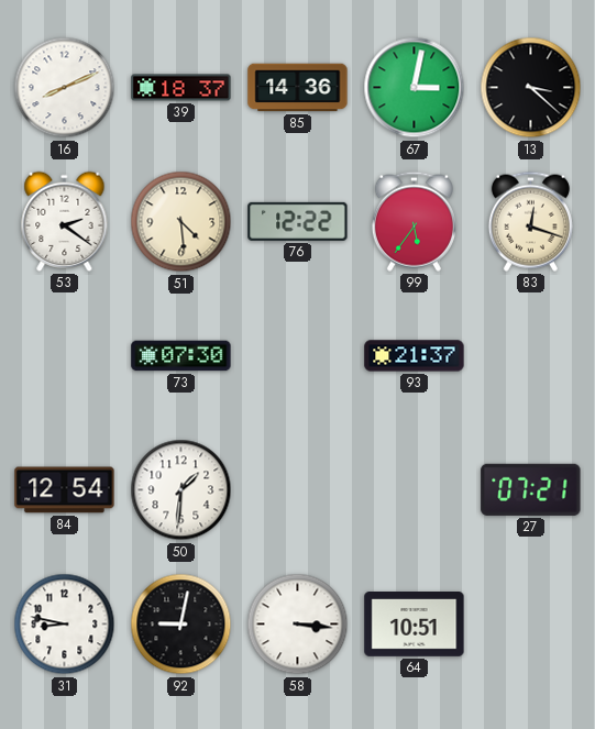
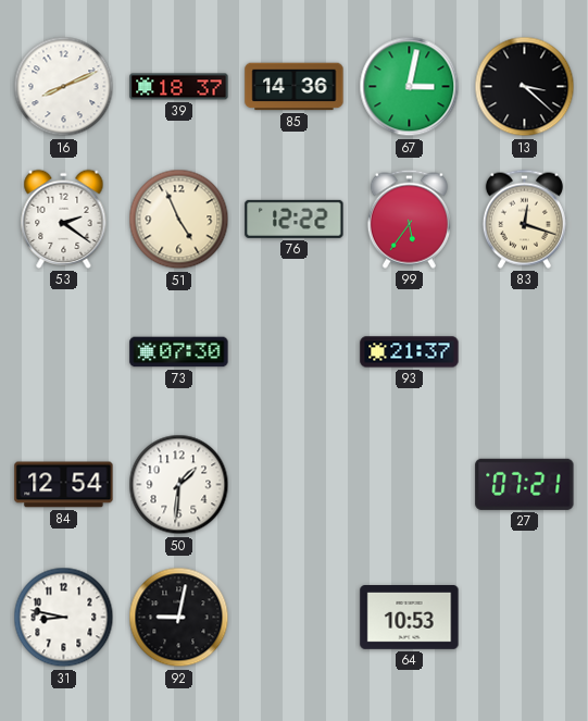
51: 4:29 -> 4:56 (179, 220)
58: 3:16 -> none (298, 625)
64: 10:51 -> 10:53 (410, 618)
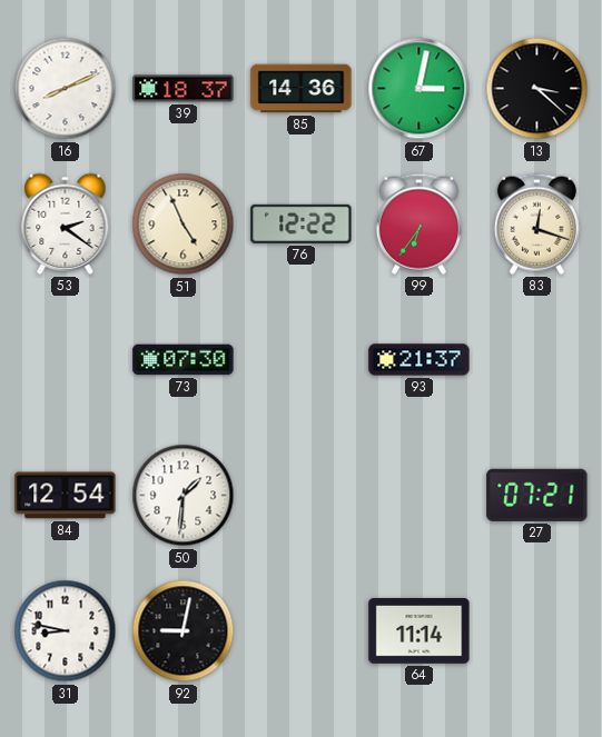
99: 5:36 -> 6:36 (418, 223)
64: 10:53 -> 11:14 (420, 631)
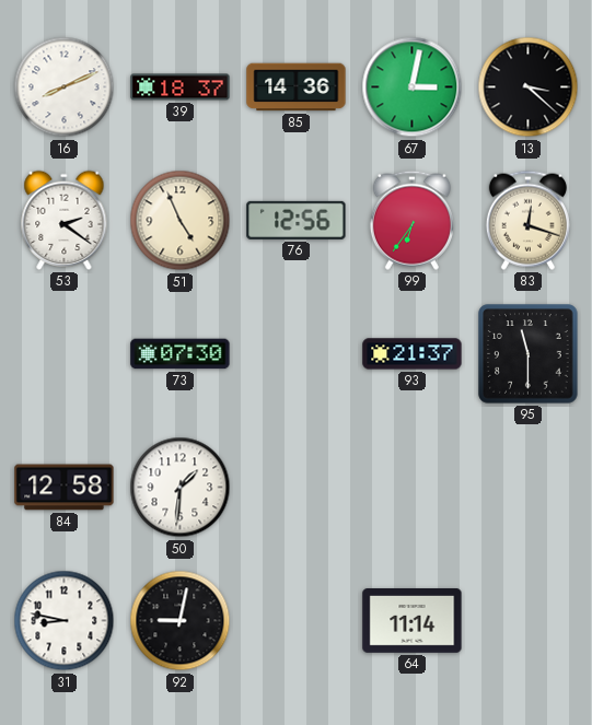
76: 12:22 -> 12:56 (297, 220)
95: none -> 11:30 (529, 354)
84: 12:54 -> 12:58 (65, 488)
27: 07:21 -> none (537, 495)
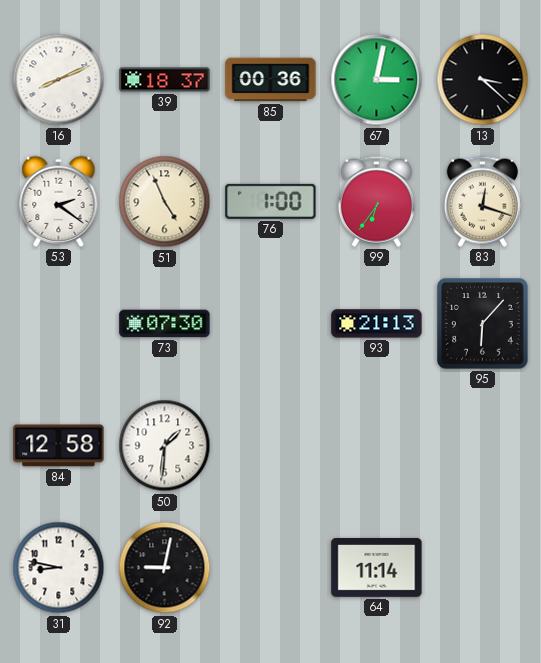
85: 14:36 -> 00:36 (271, 80)
76: 12:56 -> 1:00 (271, 201)
93: 21:37 -> 21:13 (377, 324)
95: 11:30 -> 6:07 (483, 324)
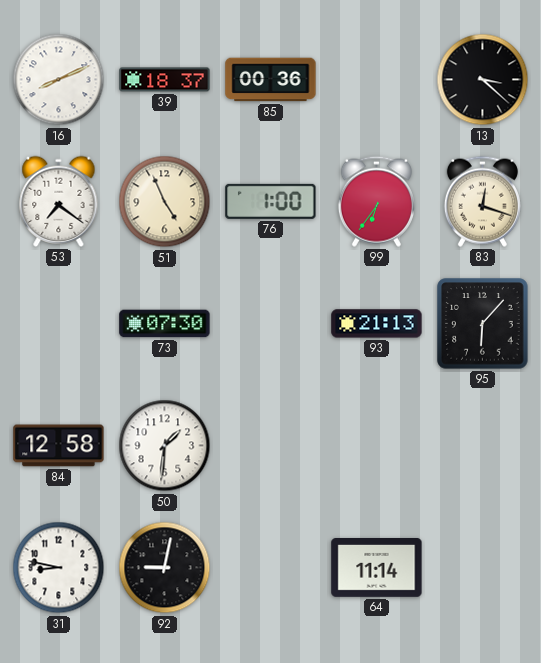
67: 3:02 -> none (377, 80)
53: 2:21 -> 7:21 (59, 201)
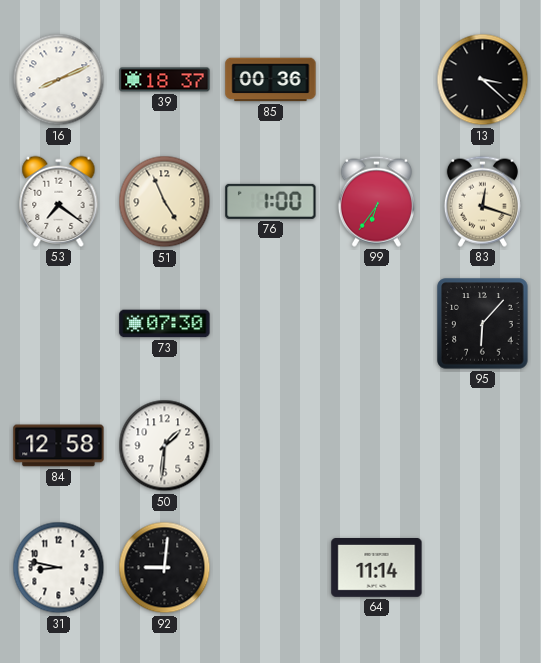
93: 21:13 -> none (377, 324)
92: 9:02 -> 9:01 (165, 568)
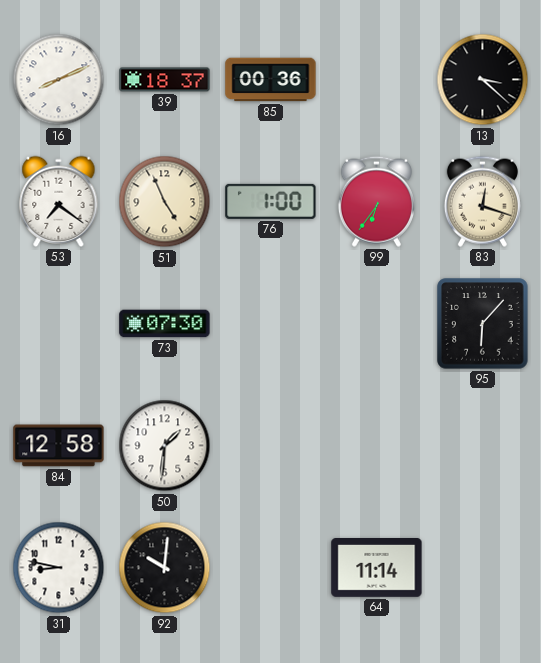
92: 9:01 -> 10:01 (165, 568)
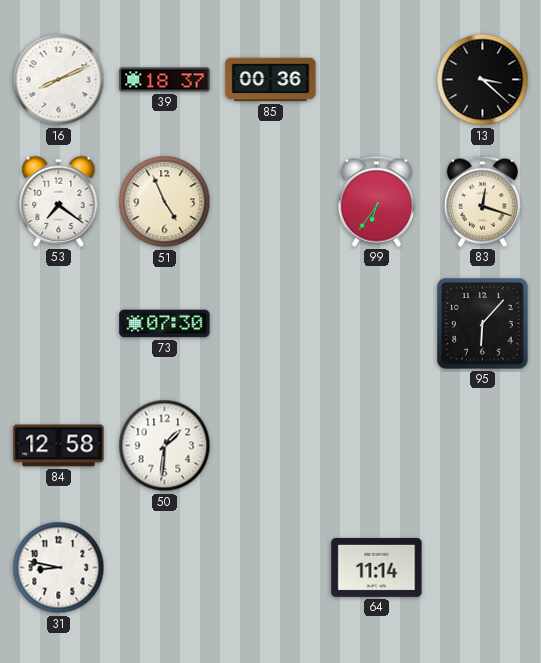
76: 1:00 -> none (271, 201)
92: 10:01 -> none (165, 568)
